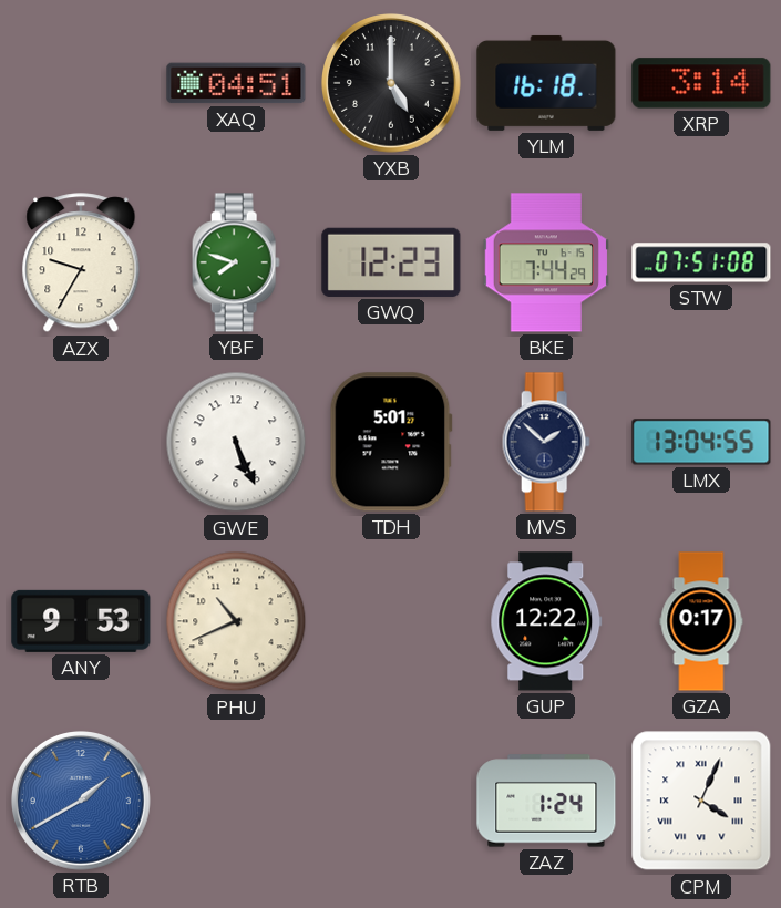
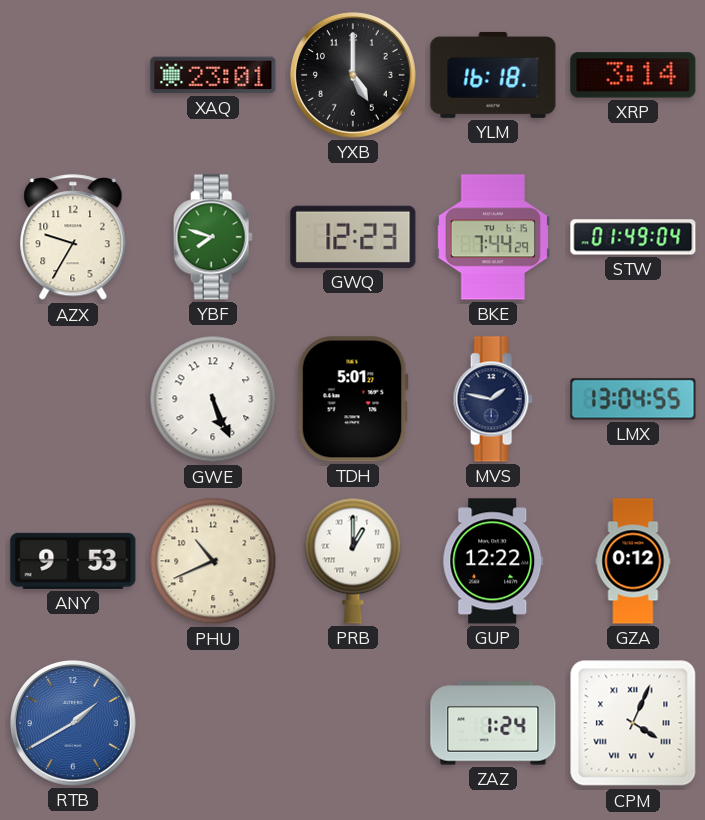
XAQ: 04:51 -> 23:01 (213, 75)
STW: 07:51 -> 01:49 (633, 237)
MVS: 1:52 -> 1:47 (493, 399)
PRB: none -> 1:00 (353, 561)
GZA: 0:17 -> 0:12 (633, 561)
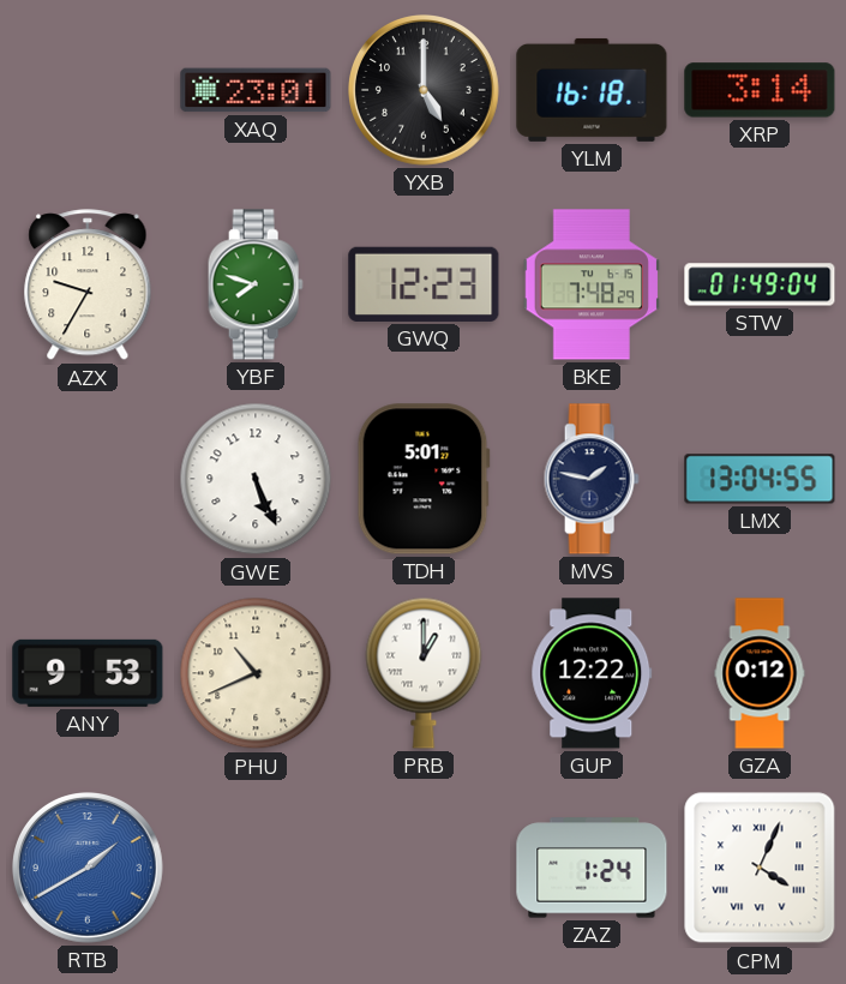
BKE: 7:44 -> 7:48 (590, 284)
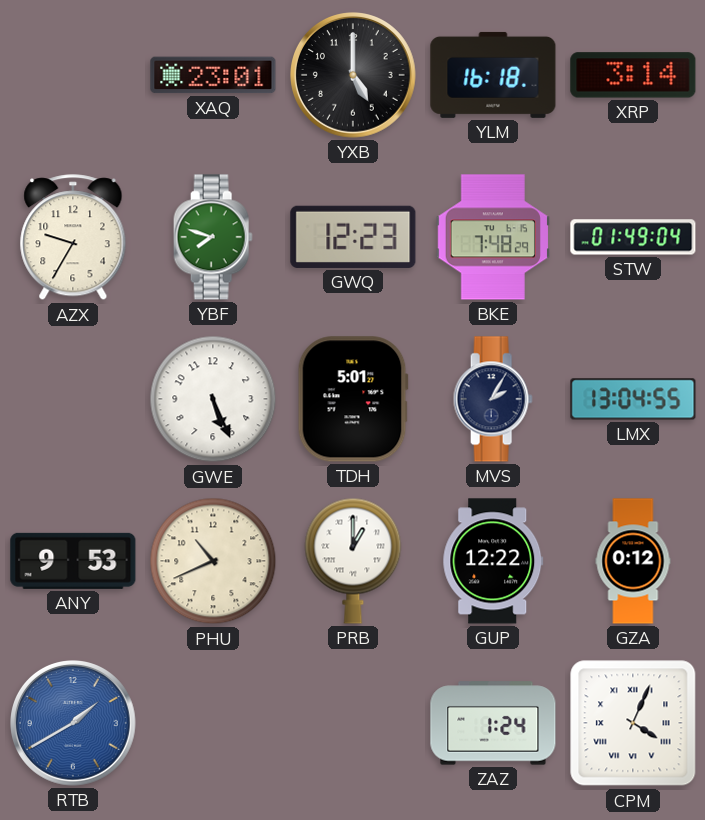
MVS: 1:47 -> 2:05 (493, 399)
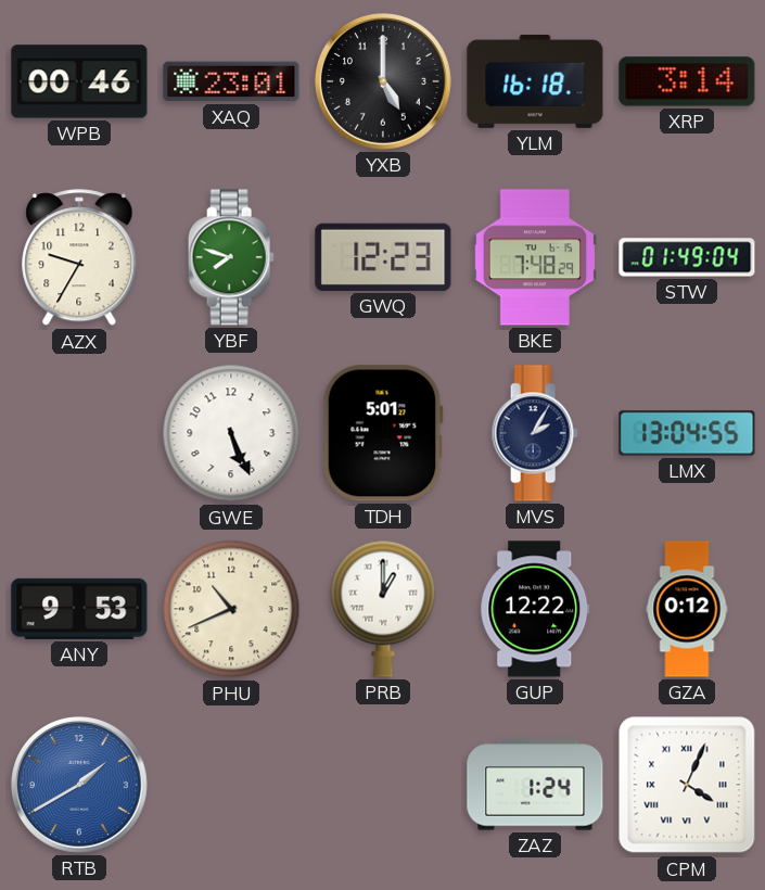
WPB: none -> 00:46 (79, 81)
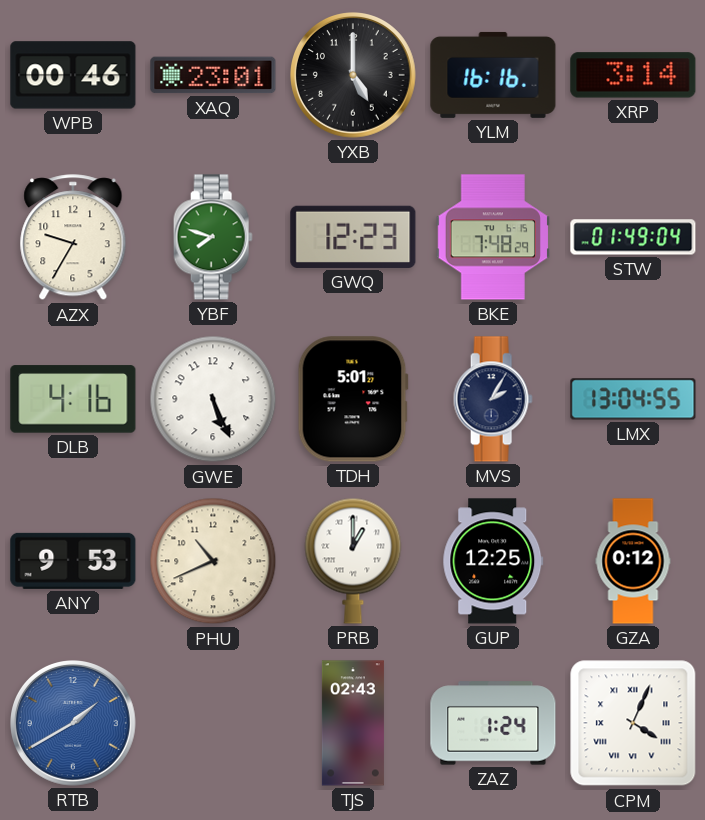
YLM: 16:18 -> 16:16 (493, 75)
DLB: none -> 4:16 (73, 399)
GUP: 12:22 -> 12:25 (493, 561)
TJS: none -> 02:43 (353, 723)
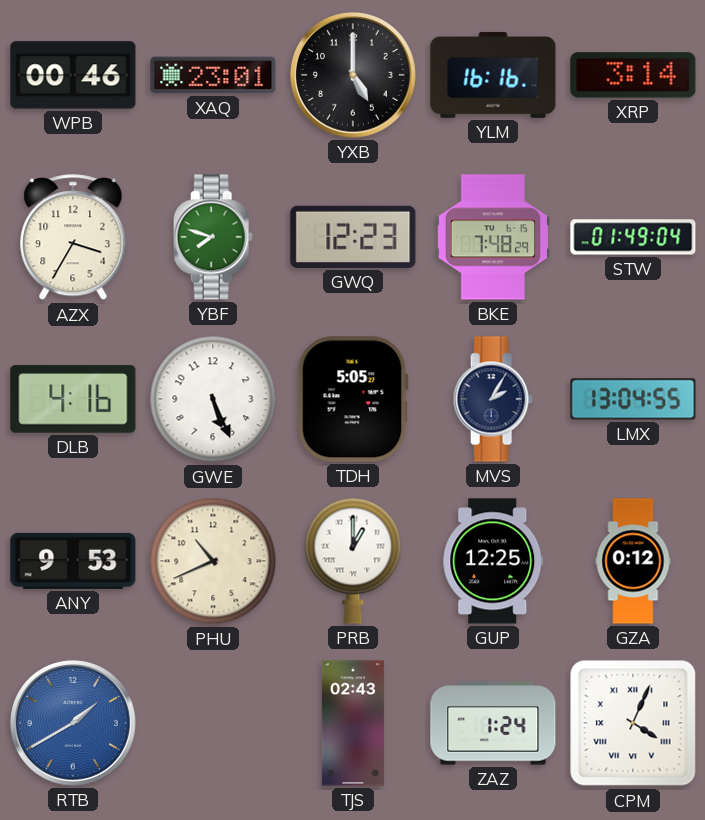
AZX: 9:35 -> 3:35 (73, 238)
TDH: 5:01 -> 5:05 (353, 399)
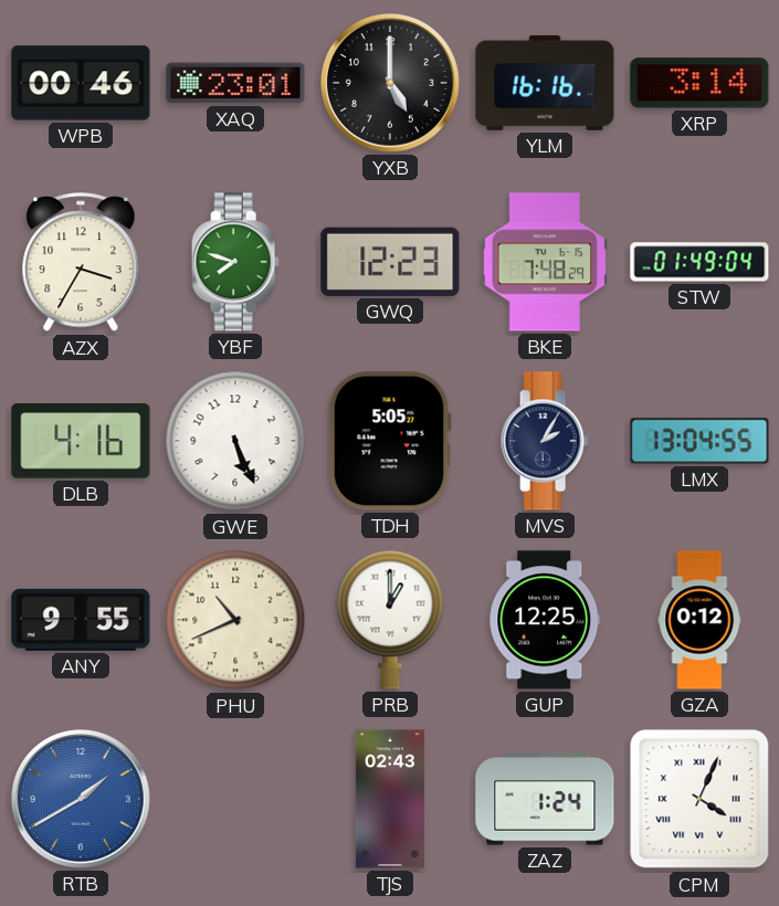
ANY: 9:53 -> 9:55 (81, 620)
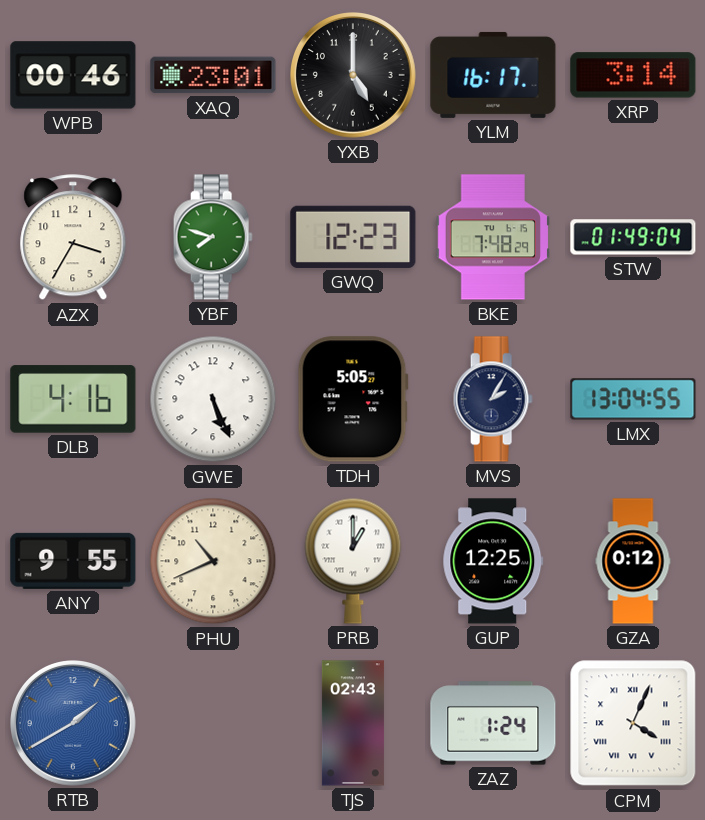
YLM: 16:16 -> 16:17 (493, 75)
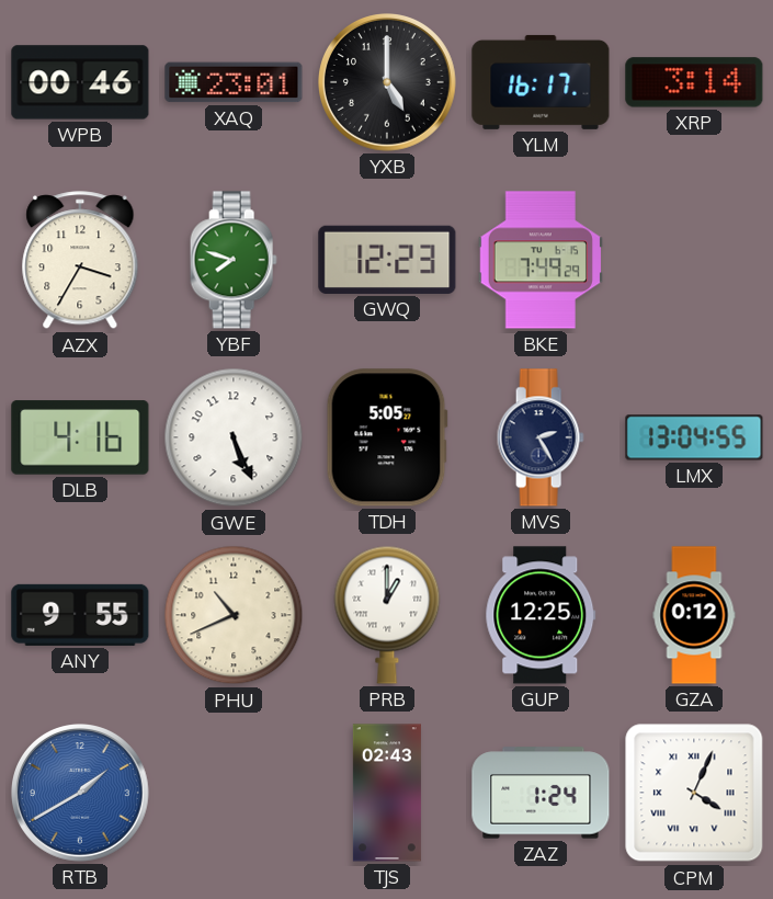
BKE: 7:48 -> 7:49 (539, 260)
STW: 01:49 -> none (633, 237)
MVS: 2:05 -> 2:25 (541, 437)
